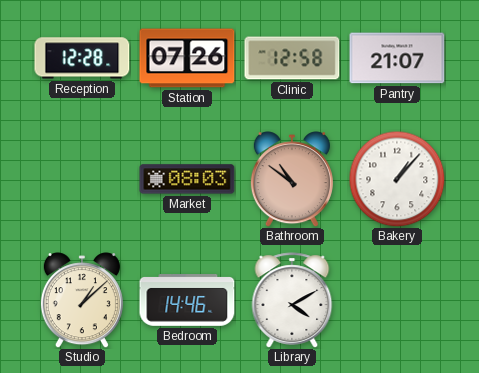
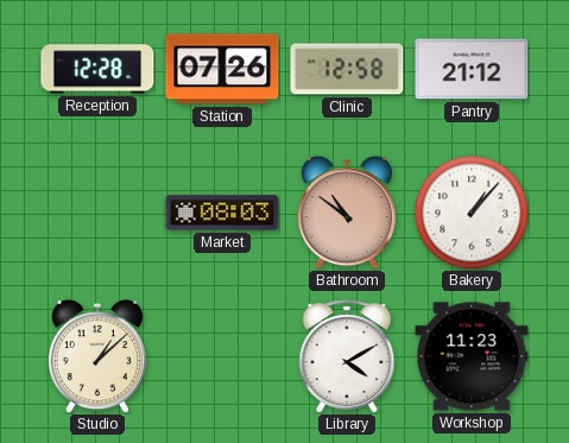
Pantry: 21:07 -> 21:12 (472, 69)
Bedroom: 14:46 -> none (187, 301)
Workshop: none -> 11:23 (472, 356)
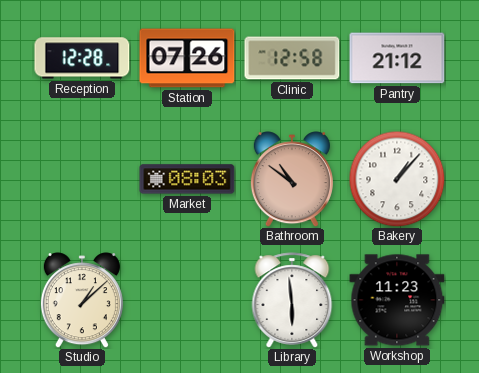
Library: 4:10 -> 5:59 (292, 300)
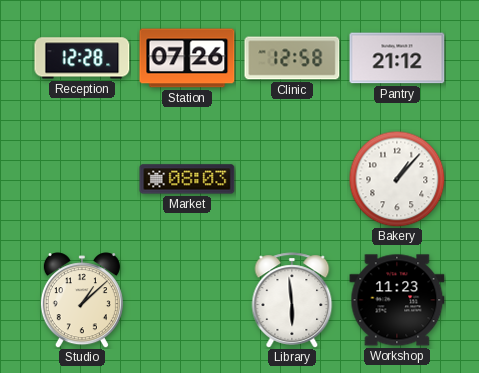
Bathroom: 10:51 -> none (292, 179)
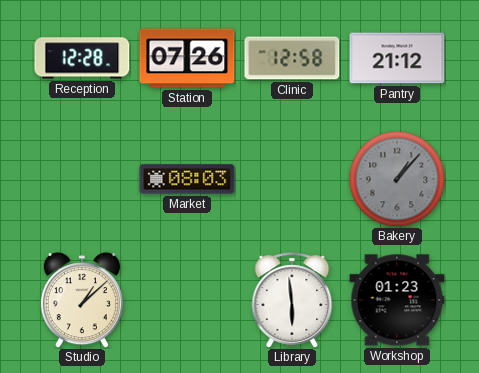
Bakery dial: white -> grey (397, 179)
Workshop: 11:23 -> 01:23 (397, 300)
